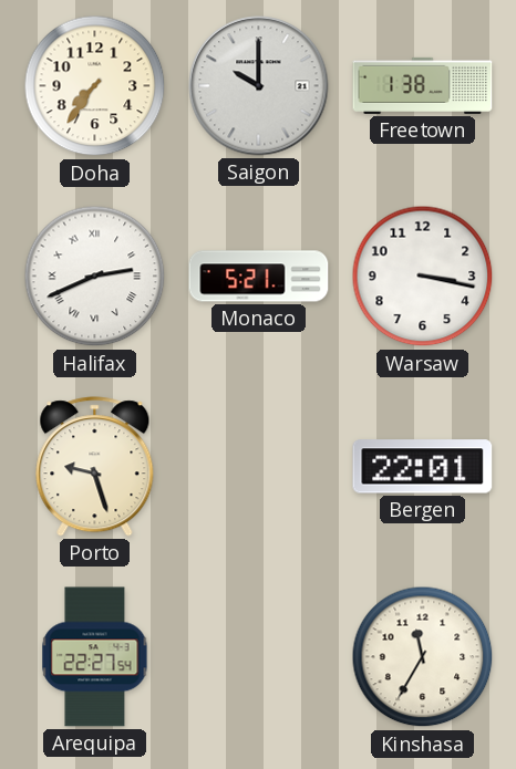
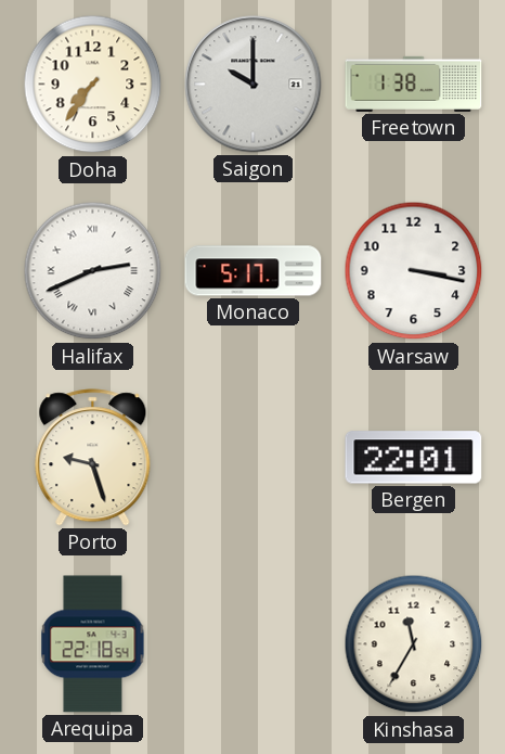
Monaco: 5:21 -> 5:17 (254, 271)
Arequipa: 22:27 -> 22:18 (93, 644)
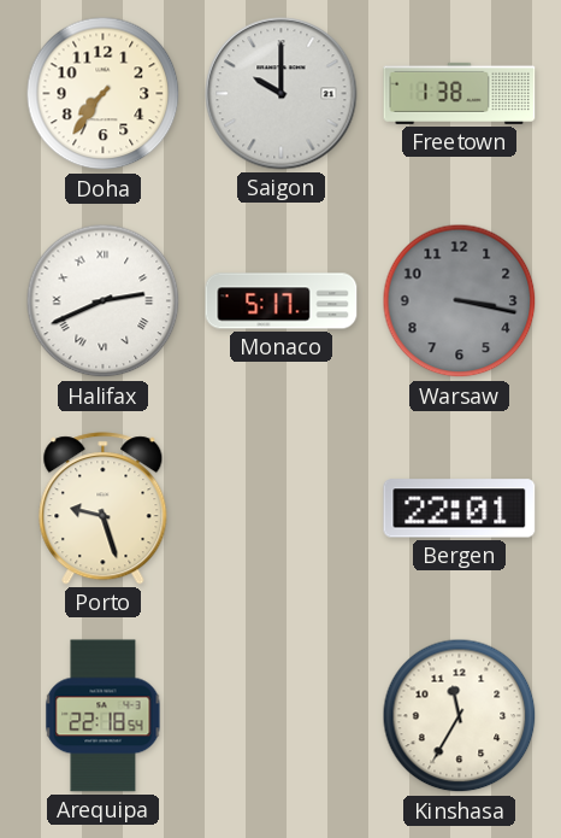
Warsaw dial: white -> grey (460, 301)
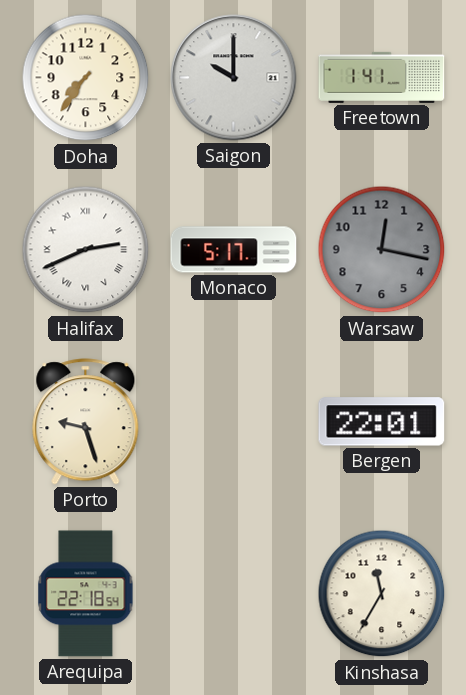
Freetown: 1:38 -> 1:41 (382, 77)
Warsaw: 3:17 -> 12:17 (382, 250)
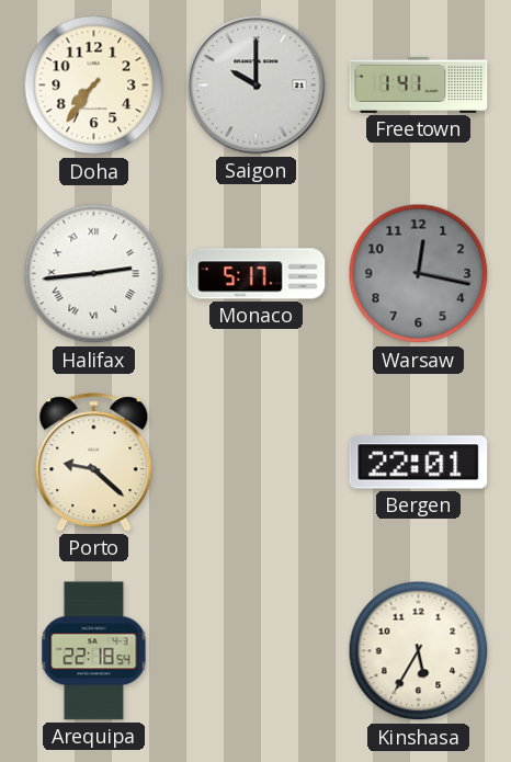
Halifax: 2:41 -> 2:44 (94, 274)
Porto: 9:27 -> 9:22 (94, 463)
Kinshasa: 11:35 -> 5:35 (419, 651)
